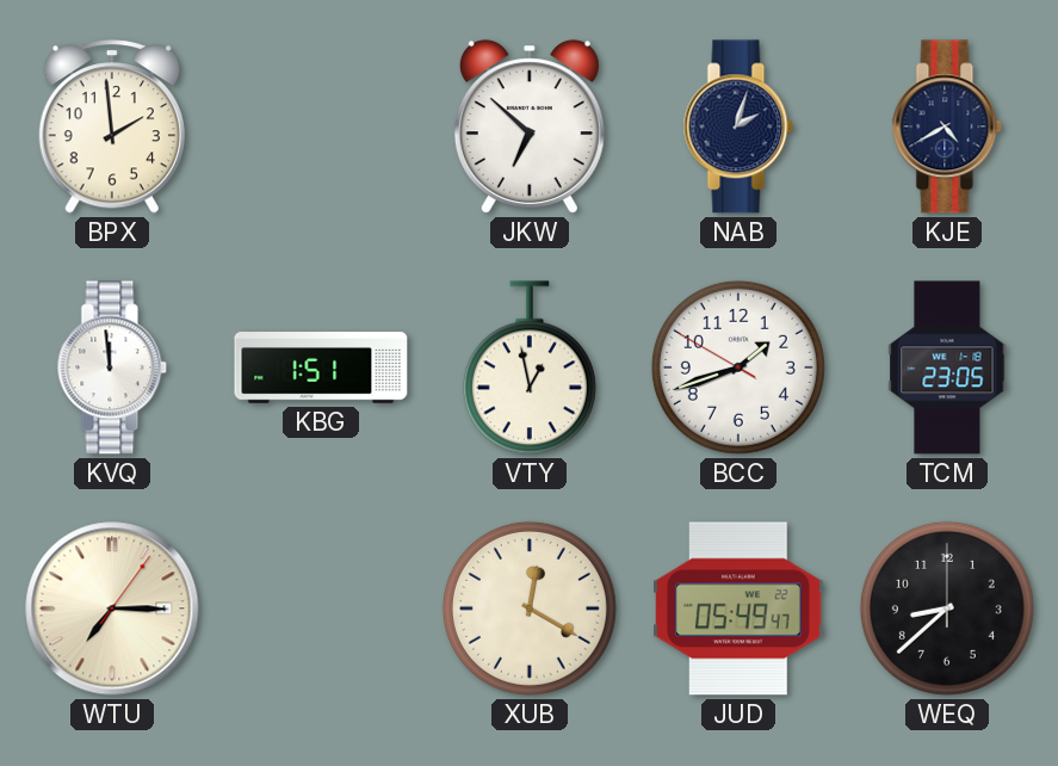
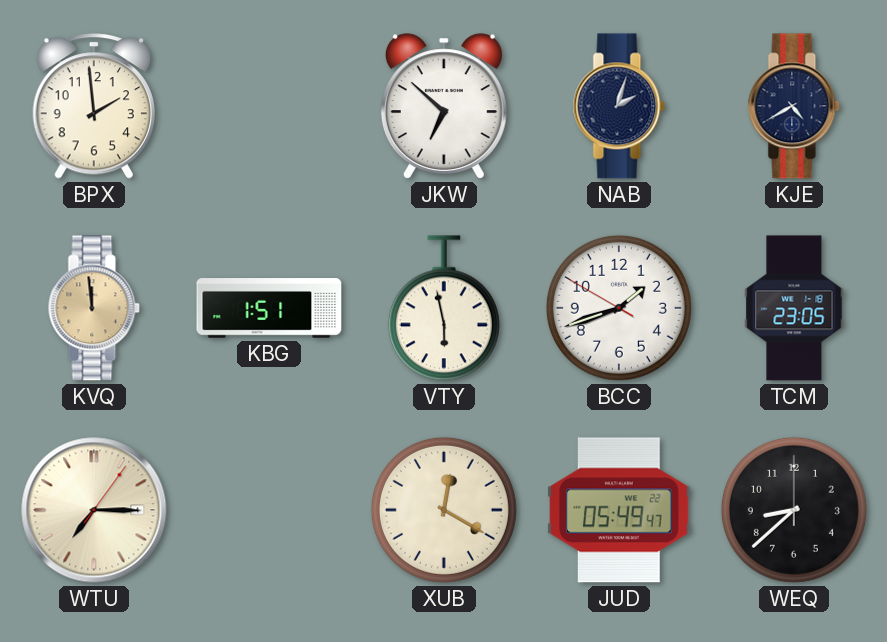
KVQ dial: white -> champagne (94, 308)
VTY: 12:58 -> 5:58 (444, 308)
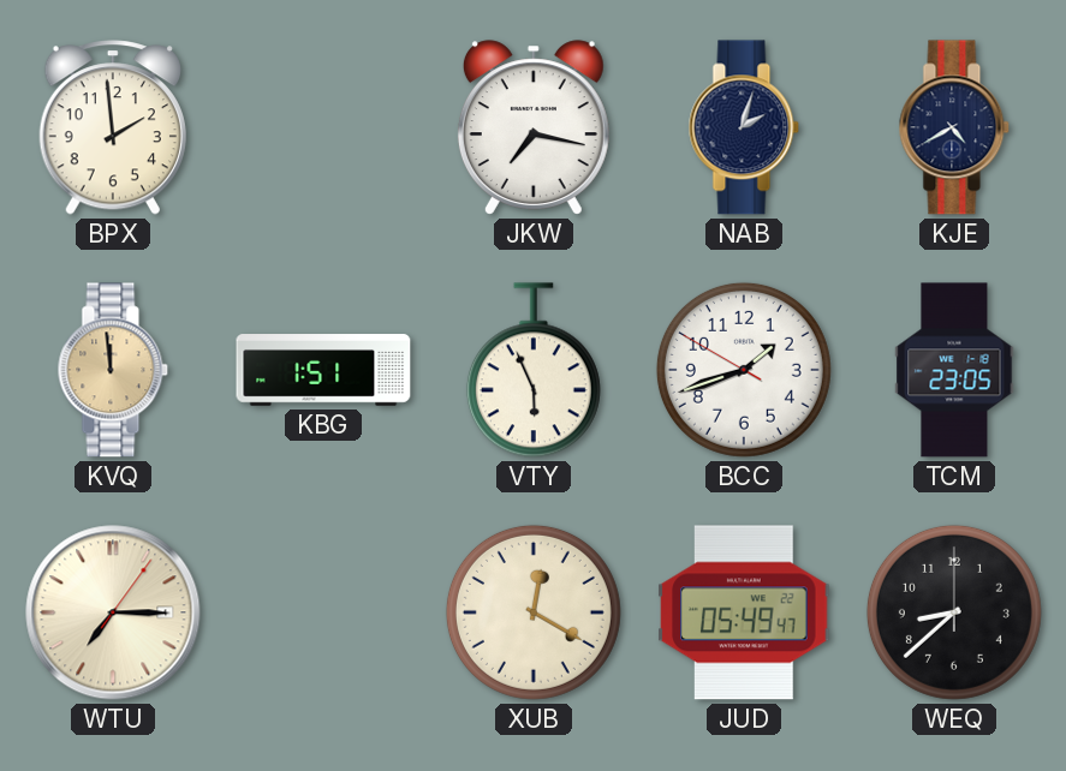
JKW: 6:52 -> 7:17 (534, 127)
VTY: 5:58 -> 5:56 (534, 370)
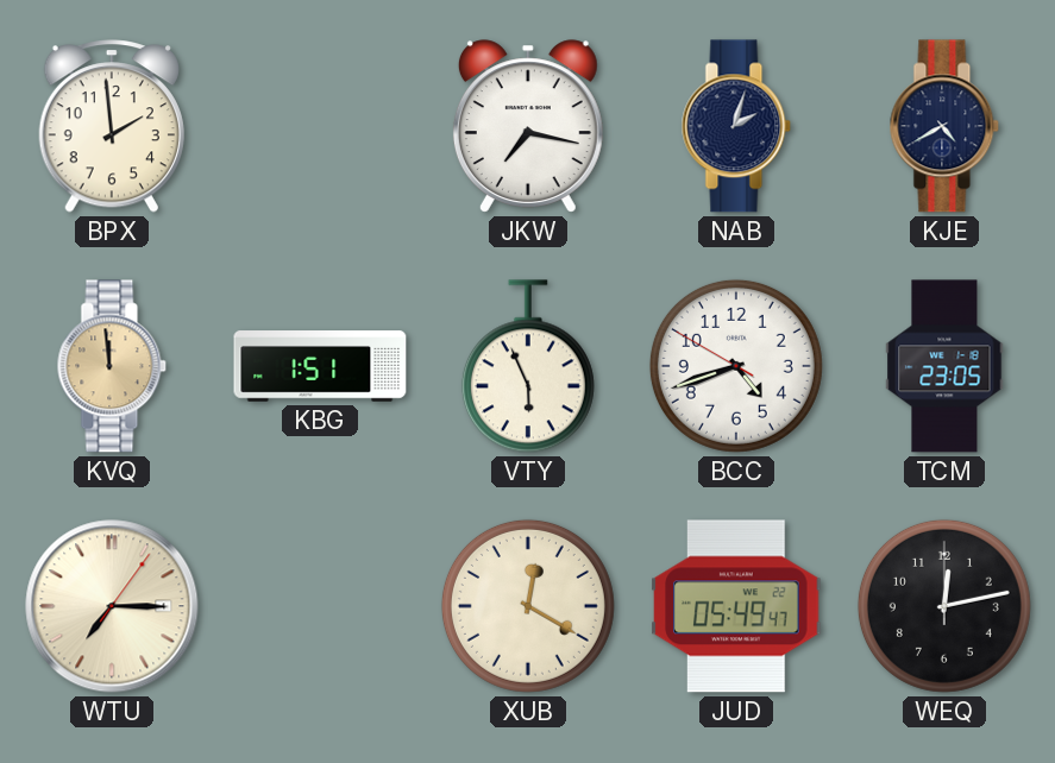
BCC: 1:41 -> 4:41 (736, 366)
WEQ: 8:38 -> 12:13 (944, 606)
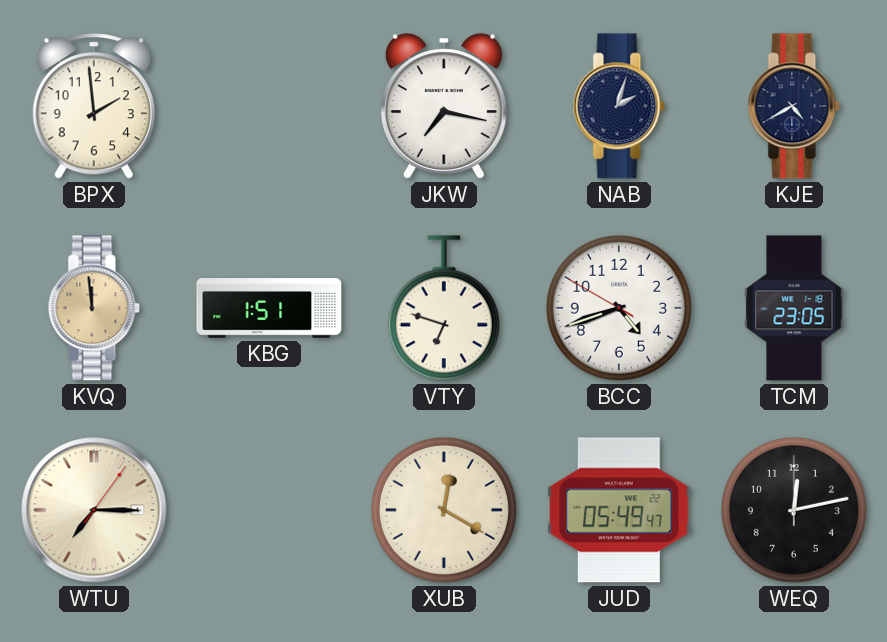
VTY: 5:56 -> 6:48 (444, 308)
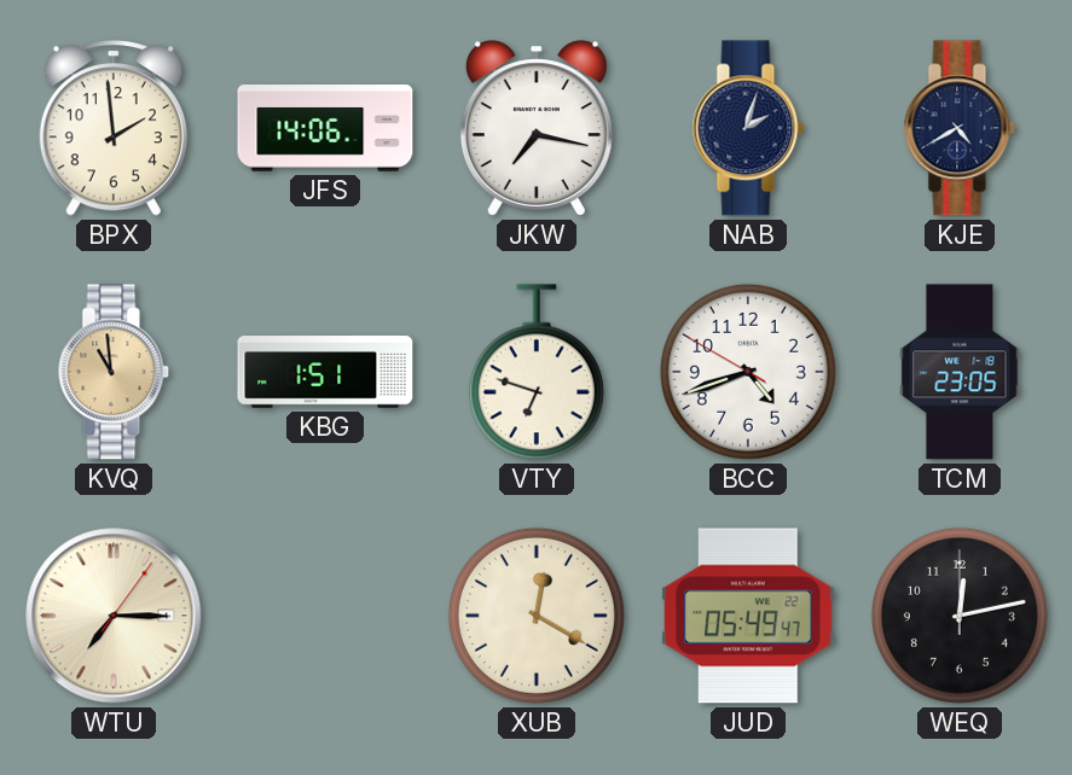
JFS: none -> 14:06 (325, 128)
KVQ: 11:59 -> 10:59 (114, 372)
